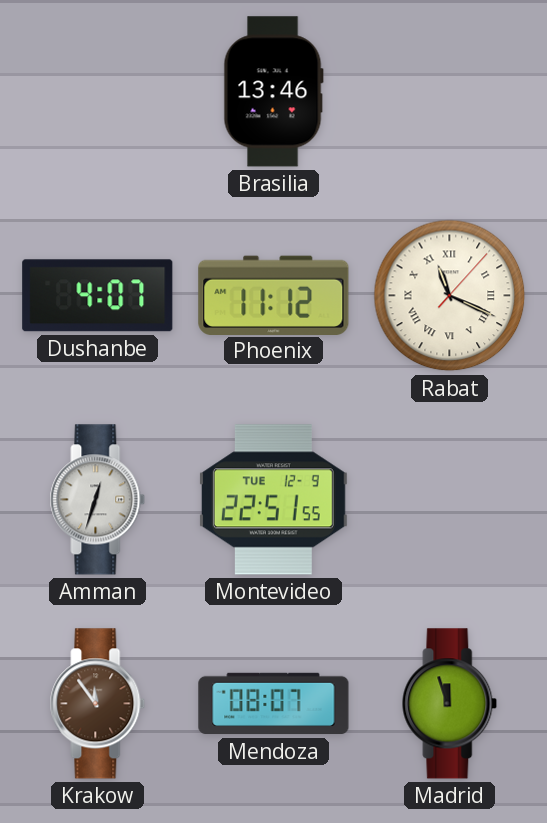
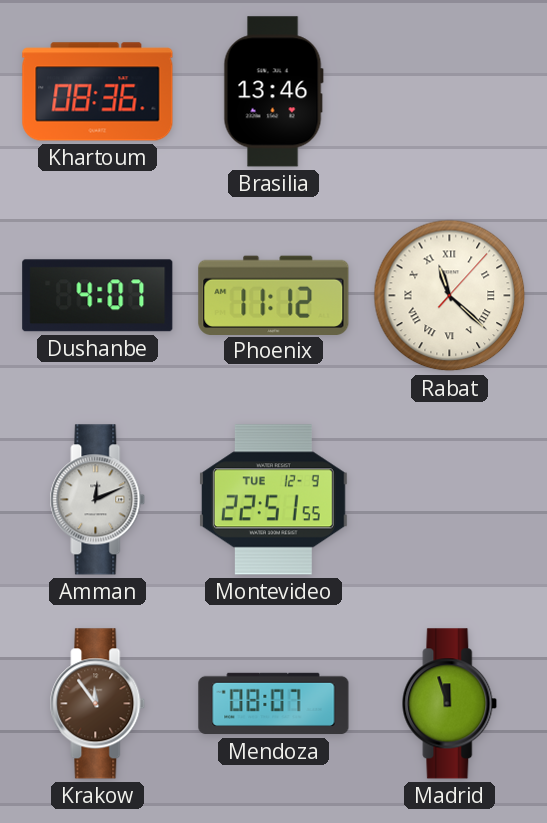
Khartoum: none -> 08:36 (98, 92)
Rabat: 11:19 -> 11:22 (450, 296)
Amman: 12:33 -> 12:11 (98, 500)
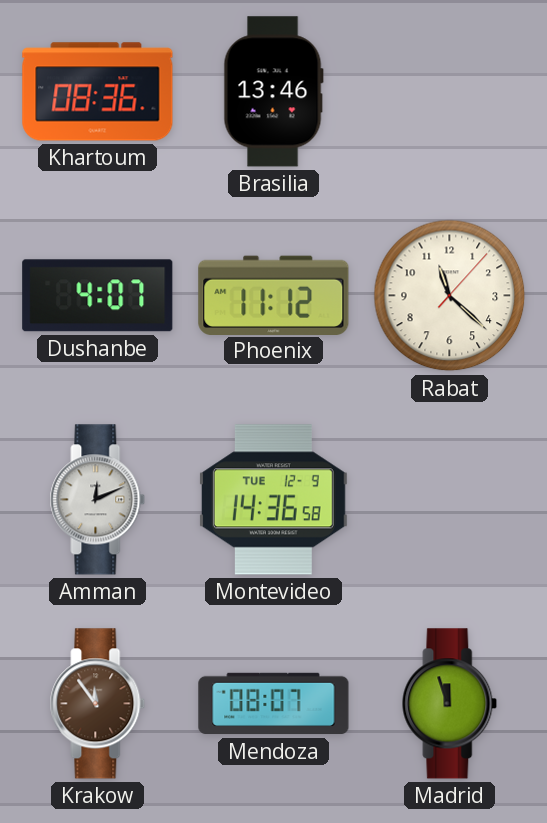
Rabat numerals: Roman -> Arabic (450, 296)
Montevideo: 22:51 -> 14:36 (273, 500)
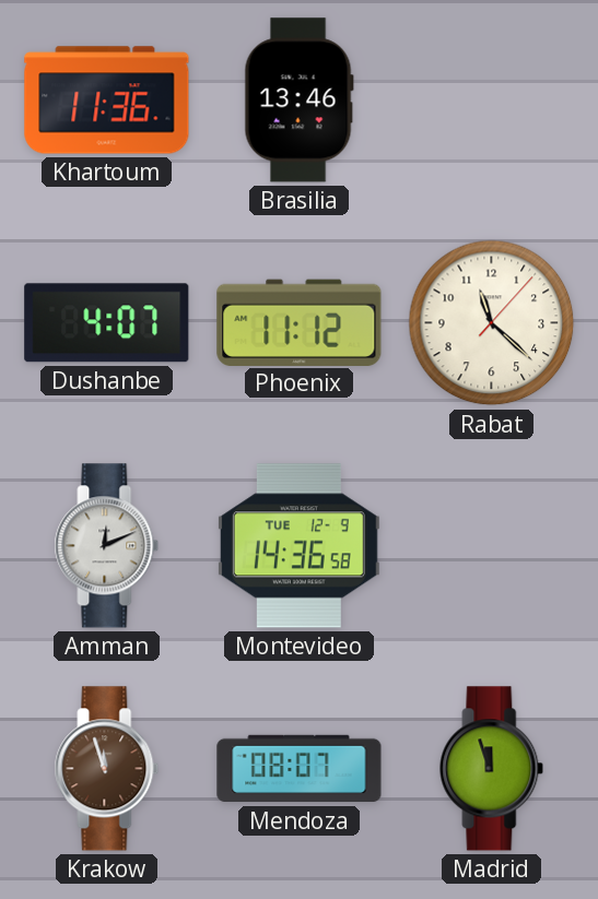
Khartoum: 08:36 -> 11:36 (107, 100)
Krakow: 11:54 -> 11:57 (107, 769)
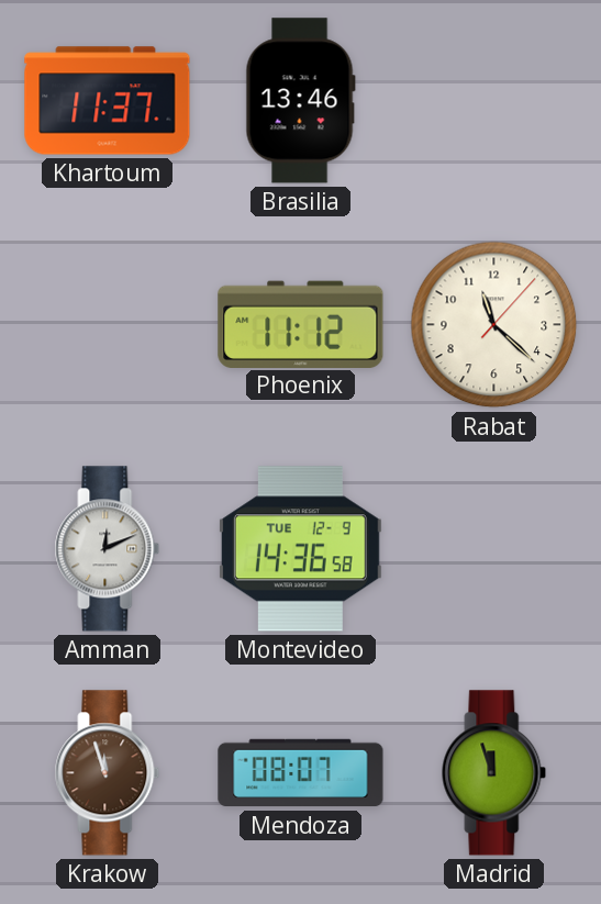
Khartoum: 11:36 -> 11:37 (108, 101)
Dushanbe: 4:07 -> none (107, 323)
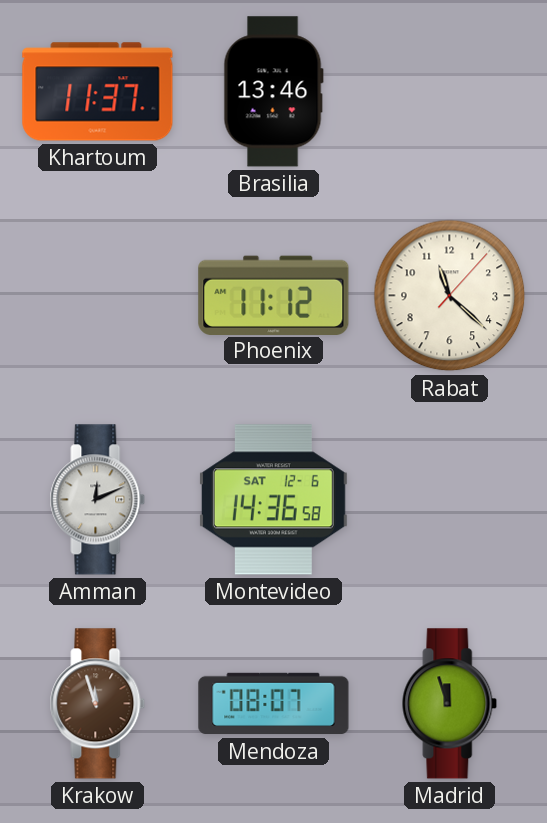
Montevideo date: TUE 12-9 -> SAT 12-6 (273, 500)
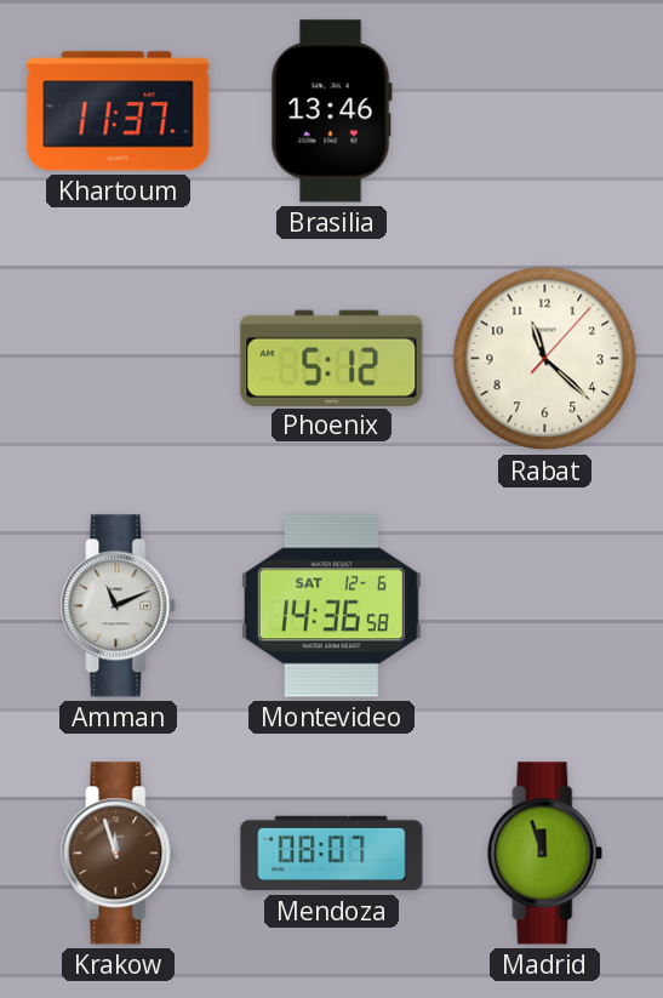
Phoenix: 11:12 -> 5:12 (332, 358)
Amman: 12:11 -> 11:11 (119, 606)
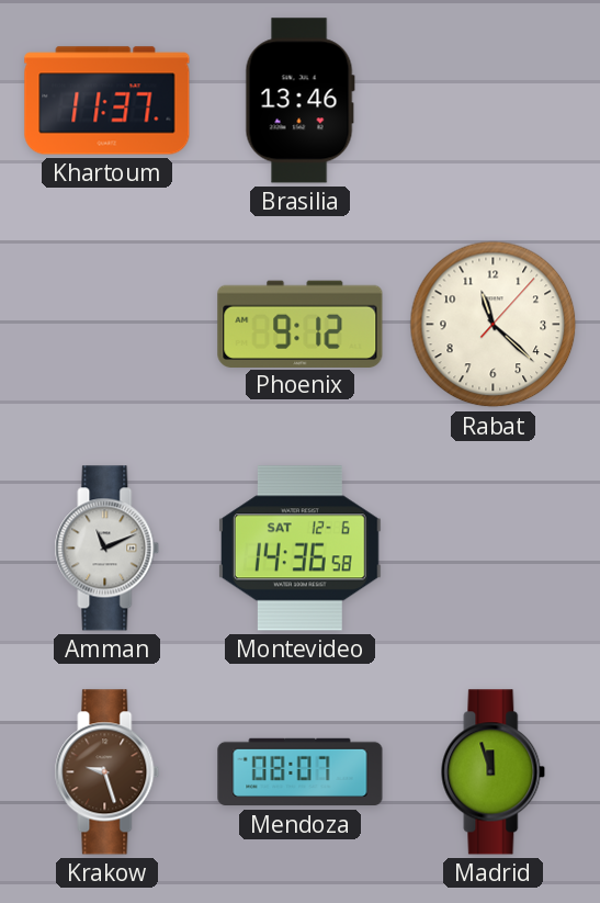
Phoenix: 5:12 -> 9:12 (301, 324)
Krakow: 11:57 -> 9:27 (107, 772)
